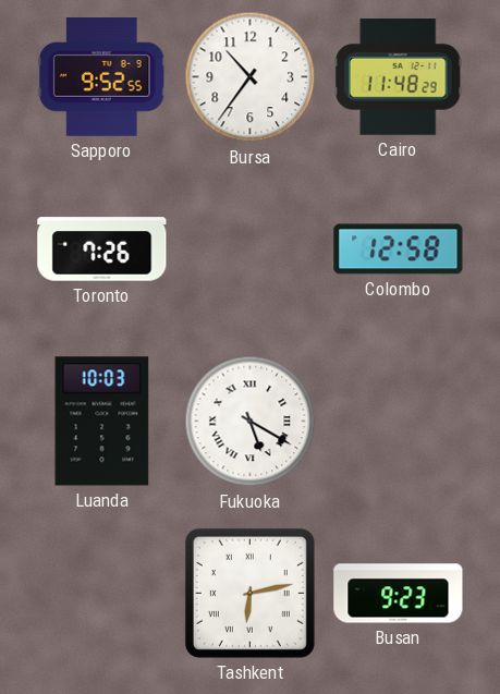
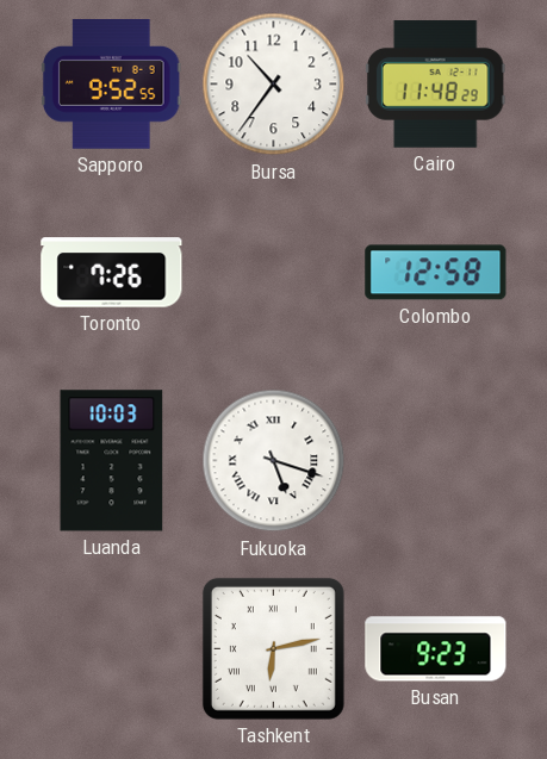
Fukuoka: 5:20 -> 5:18 (274, 461)
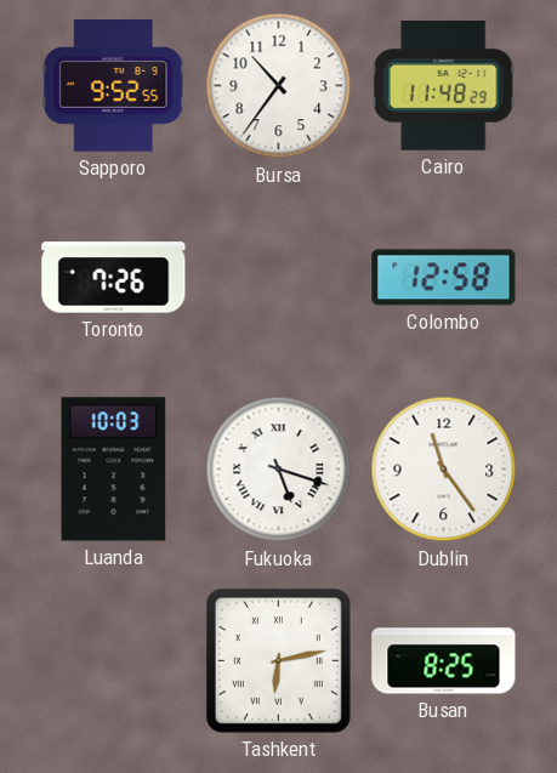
Dublin: none -> 11:24 (444, 470)
Busan: 9:23 -> 8:25 (444, 661)
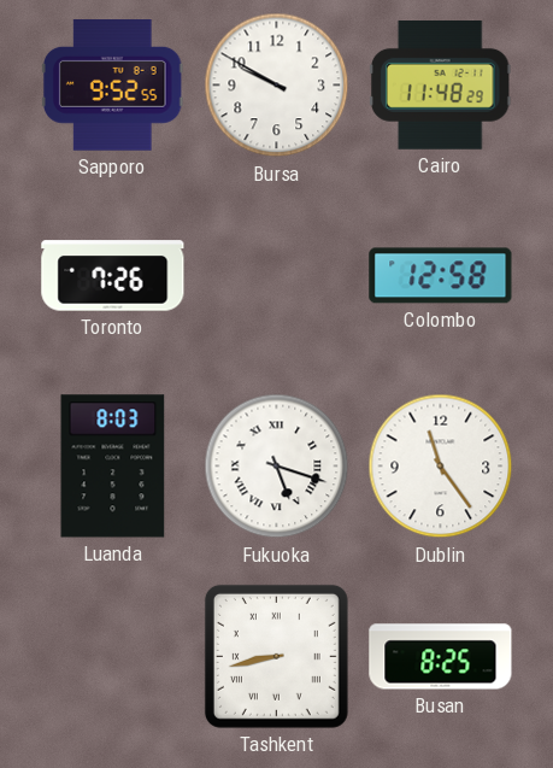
Bursa: 10:36 -> 9:50 (277, 86)
Luanda: 10:03 -> 8:03 (113, 467)
Tashkent: 6:13 -> 8:43 (276, 656)
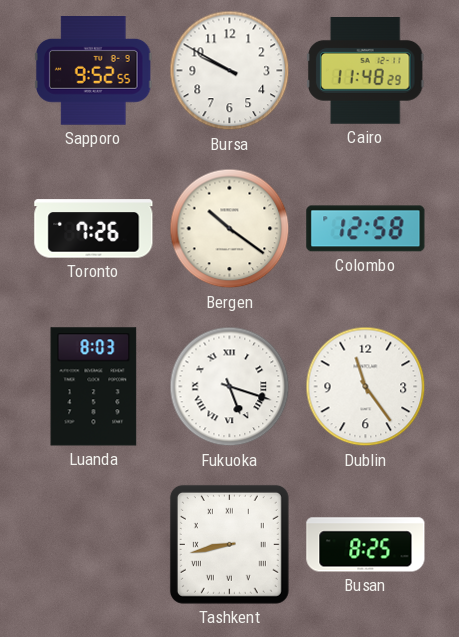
Bergen: none -> 10:21 (230, 229)
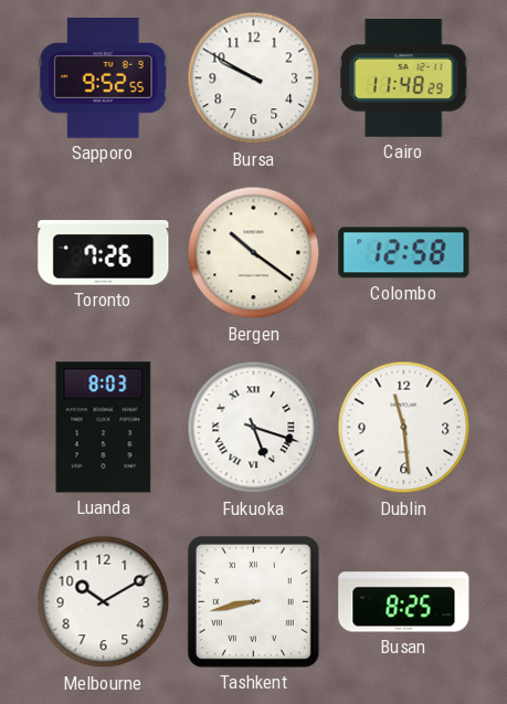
Dublin: 11:24 -> 11:29 (404, 428)
Melbourne: none -> 10:10 (104, 602)
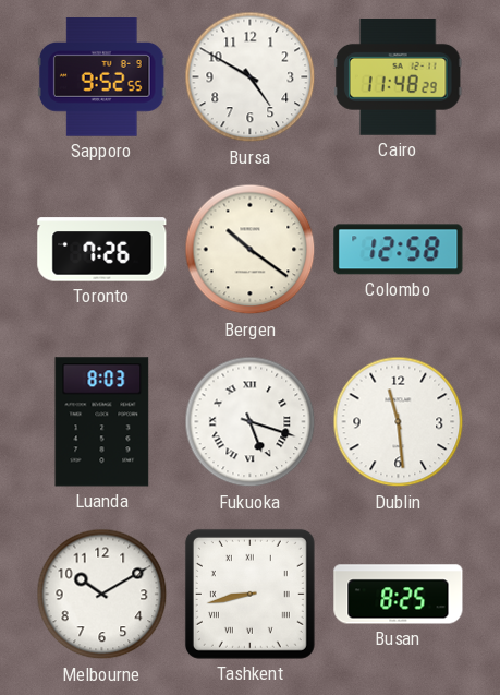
Bursa: 9:50 -> 4:50 (251, 77)
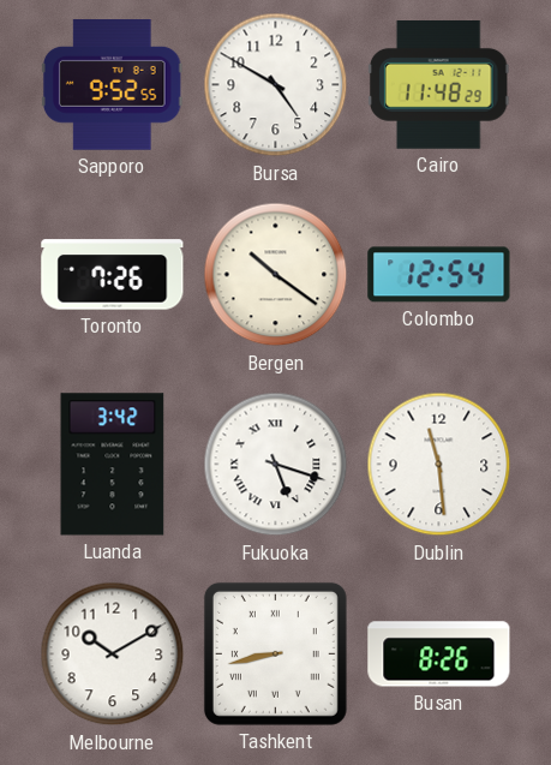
Colombo: 12:58 -> 12:54 (439, 275)
Luanda: 8:03 -> 3:42 (113, 465)
Busan: 8:25 -> 8:26 (439, 655)
